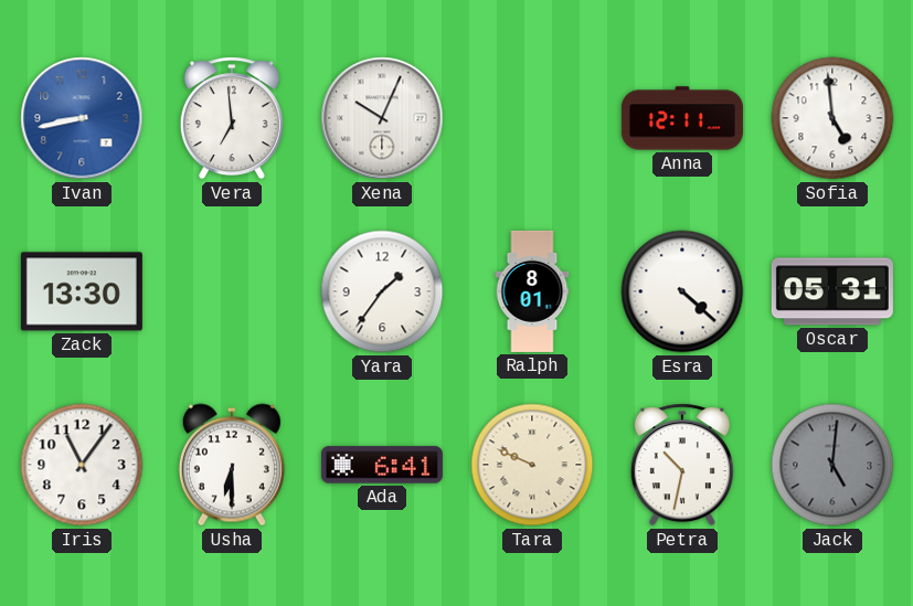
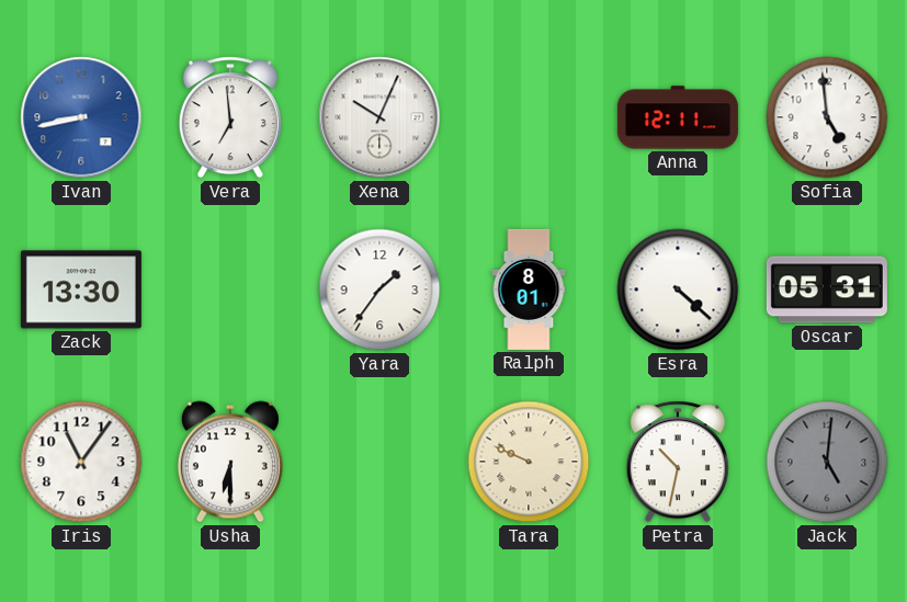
Ada: 6:41 -> none (382, 465)
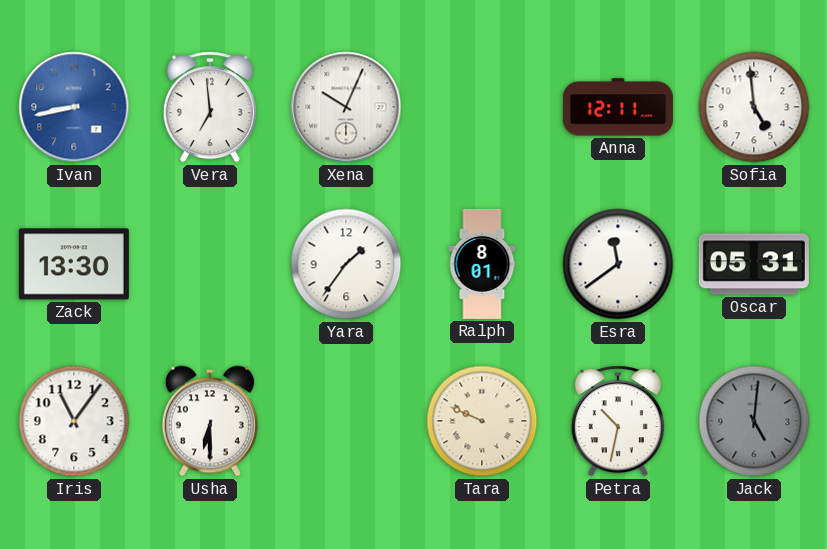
Esra: 4:22 -> 11:39 (618, 264)
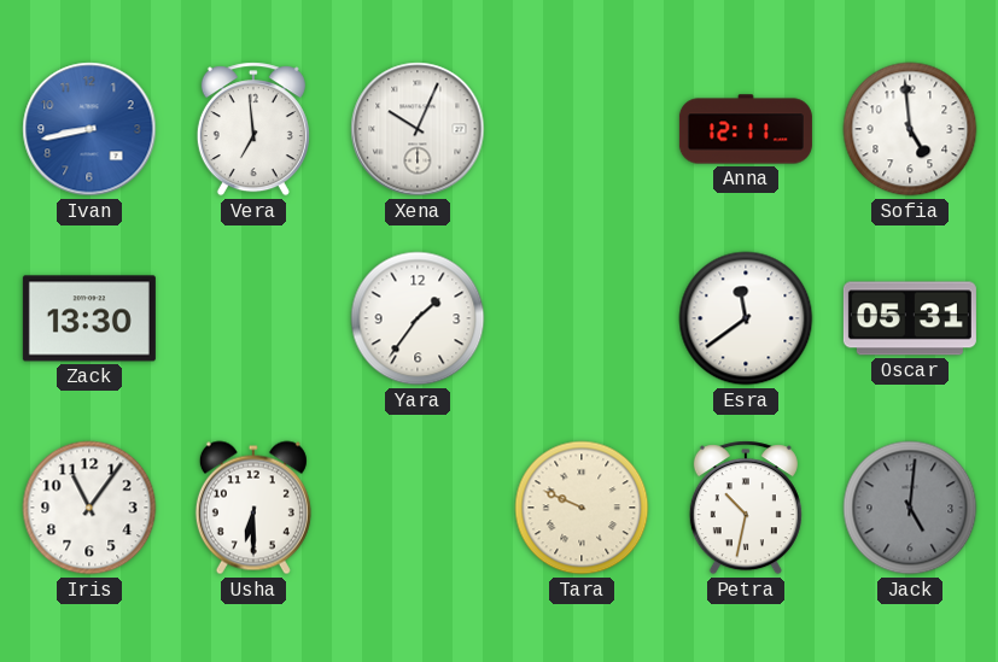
Ralph: 8:01 -> none (482, 264)
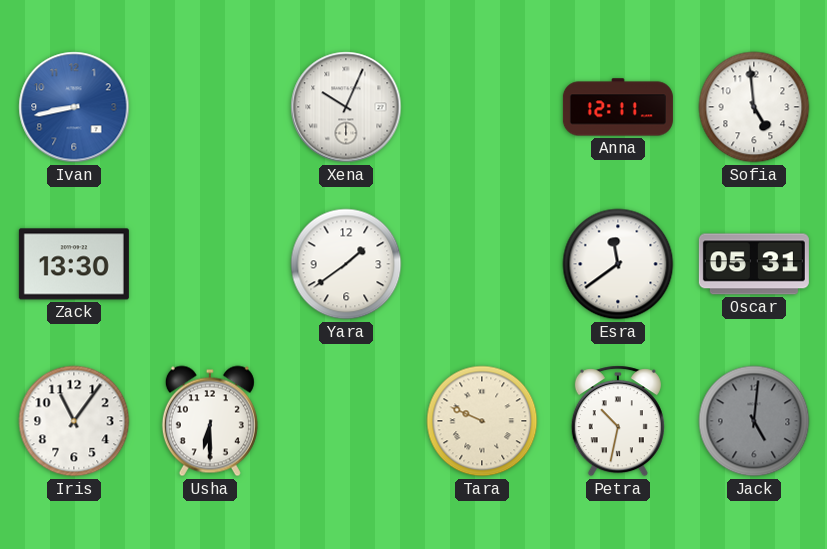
Vera: 6:59 -> none (253, 129)
Yara: 1:36 -> 1:39 (346, 264)
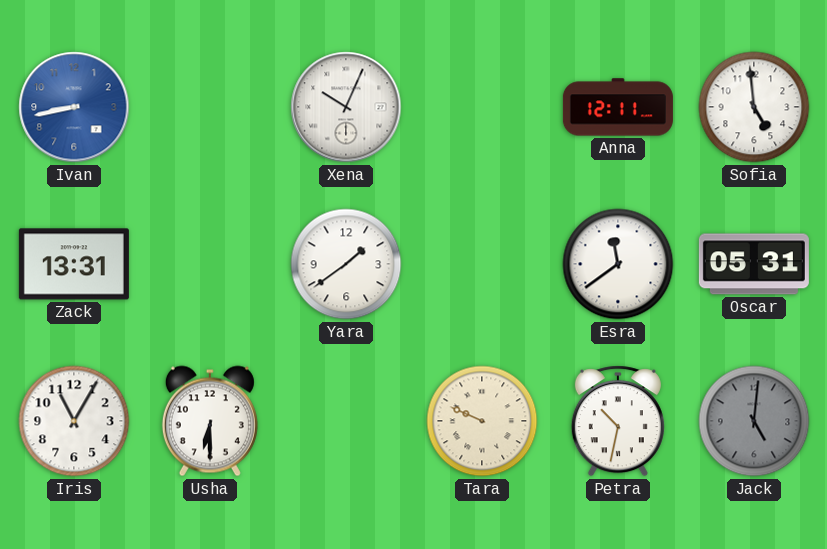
Zack: 13:30 -> 13:31 (74, 264)
Iris: 11:06 -> 11:05 (74, 421)
